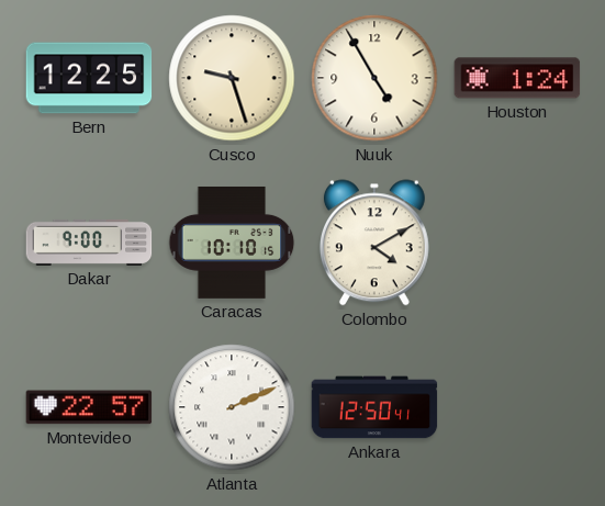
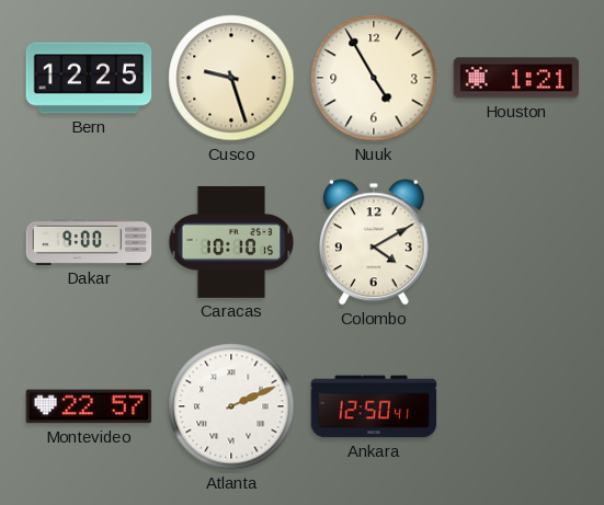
Houston: 1:24 -> 1:21 (516, 78)
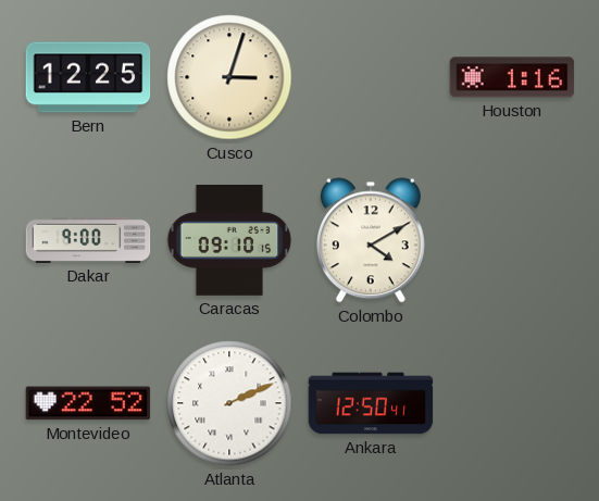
Cusco: 9:27 -> 3:03 (229, 77)
Nuuk: 4:55 -> none (374, 78)
Houston: 1:21 -> 1:16 (512, 77)
Caracas: 10:10 -> 09:10 (229, 240)
Montevideo: 22:57 -> 22:52 (88, 403)
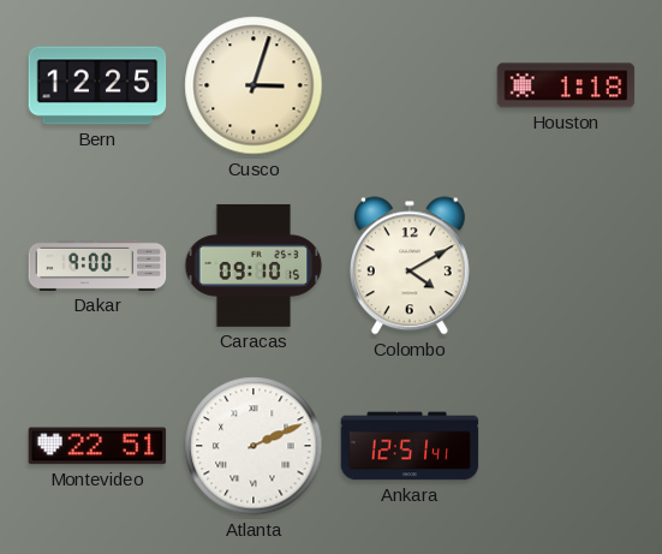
Houston: 1:16 -> 1:18 (566, 85)
Montevideo: 22:52 -> 22:51 (97, 446)
Ankara: 12:50 -> 12:51 (410, 446)
